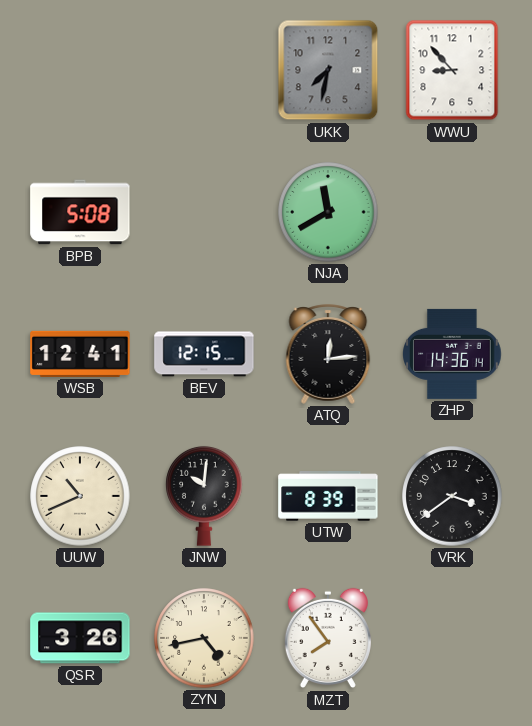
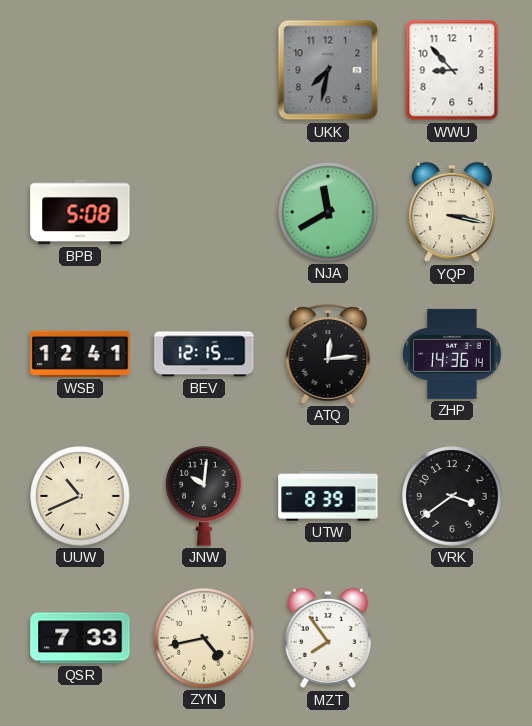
YQP: none -> 3:17 (452, 212)
QSR: 3:26 -> 7:33 (80, 638)
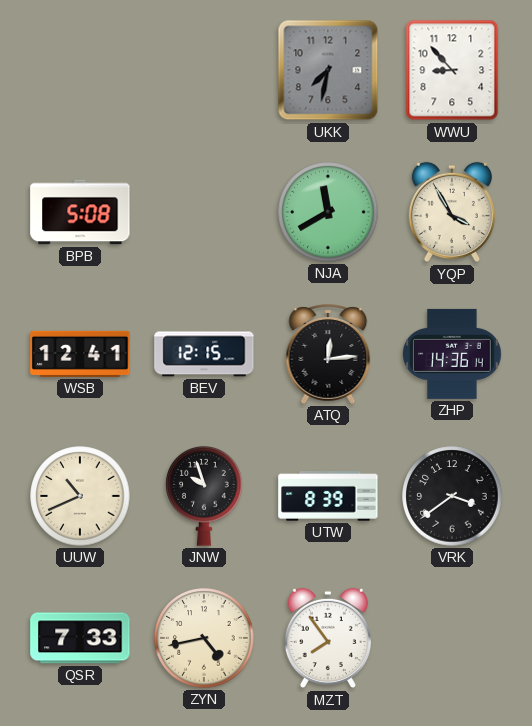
YQP: 3:17 -> 3:55 (452, 212)
JNW: 10:01 -> 9:57 (204, 496)
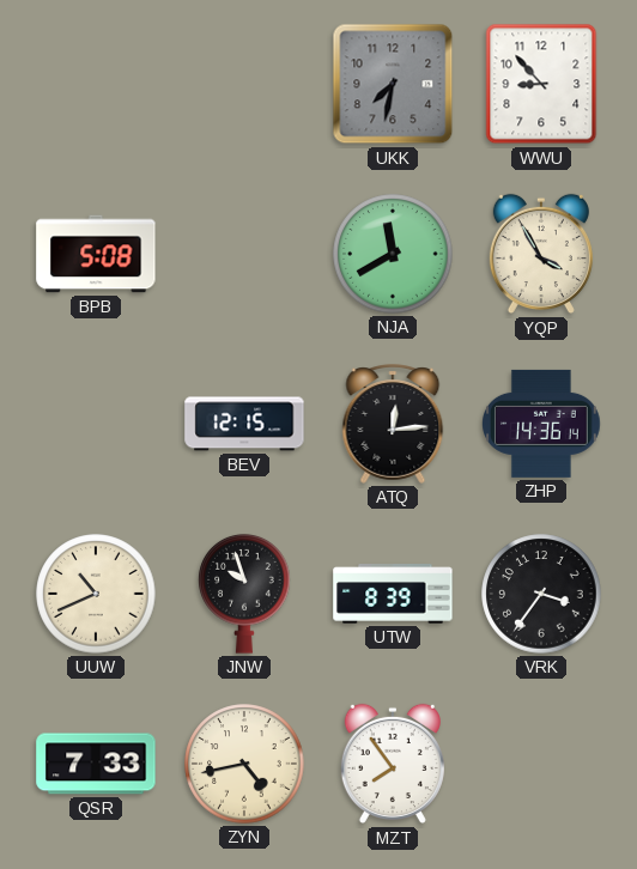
WSB: 12:41 -> none (80, 354)
VRK: 3:39 -> 3:36 (541, 594)
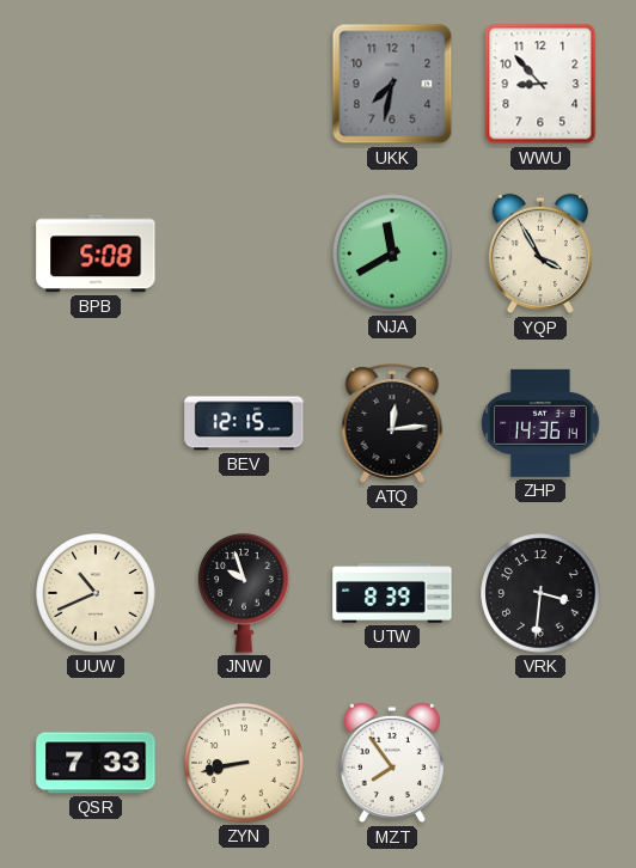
VRK: 3:36 -> 3:31 (540, 593)
ZYN: 4:43 -> 8:43 (244, 763)
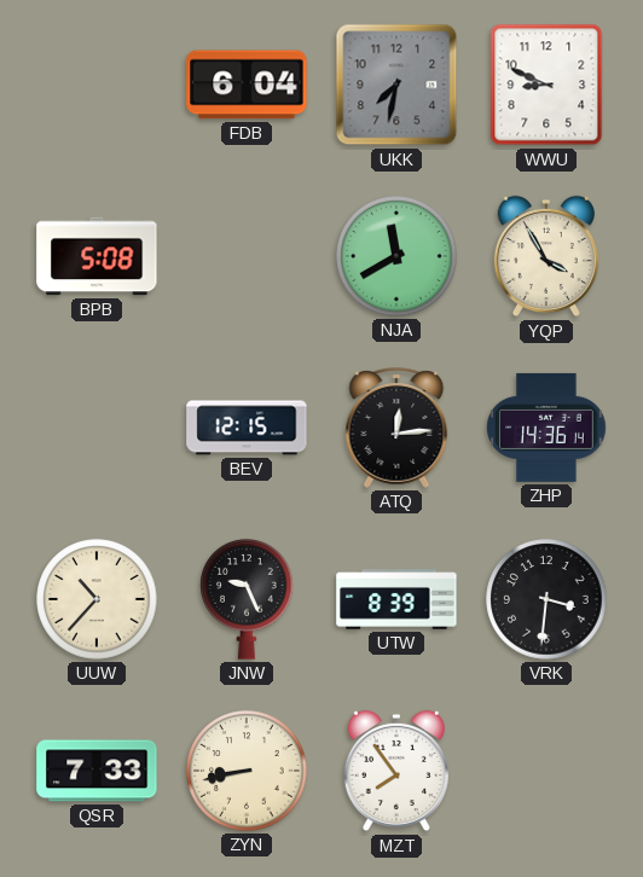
FDB: none -> 6:04 (247, 85)
WWU: 8:53 -> 8:49 (546, 85)
UUW: 10:41 -> 10:37 (97, 599)
JNW: 9:57 -> 9:26 (247, 599)
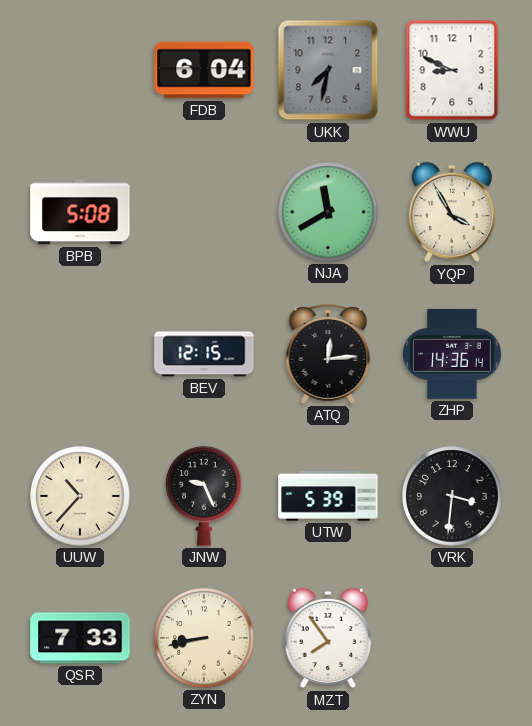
UTW: 8:39 -> 5:39 (328, 496)
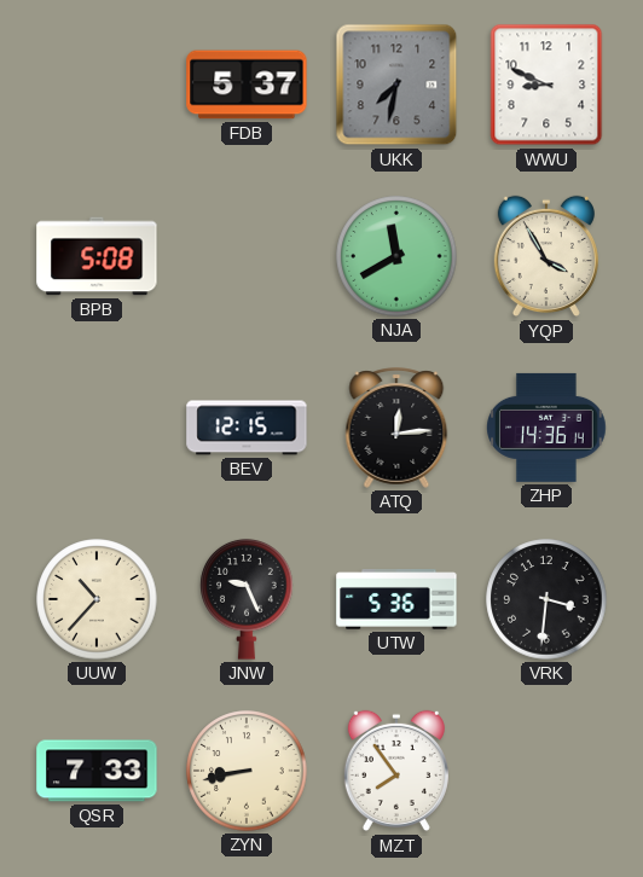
FDB: 6:04 -> 5:37 (247, 85)
UTW: 5:39 -> 5:36 (396, 599)
